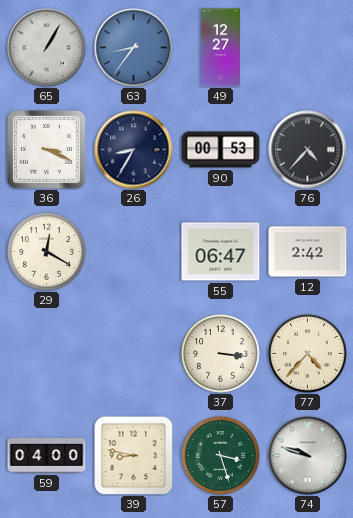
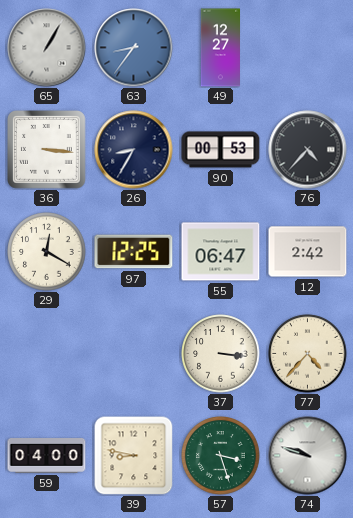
36: 3:19 -> 3:16 (47, 150)
97: none -> 12:25 (134, 252)
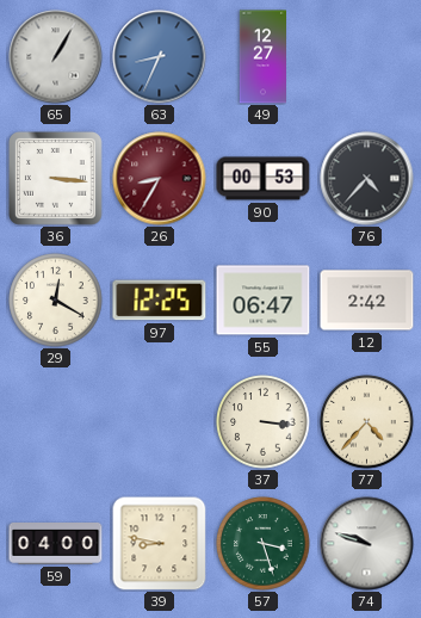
63: 8:36 -> 8:34 (160, 57)
26 dial: navy -> burgundy (160, 179)
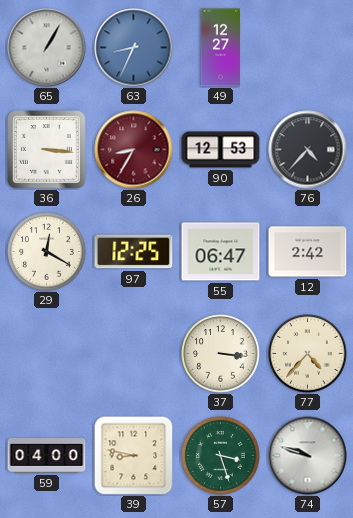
90: 00:53 -> 12:53 (221, 150)
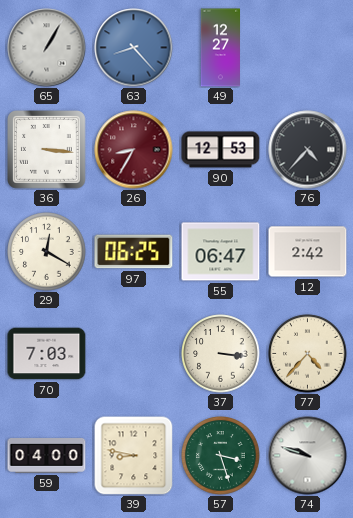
63: 8:34 -> 8:23 (134, 48)
97: 12:25 -> 06:25 (134, 252)
70: none -> 7:03 (47, 354)
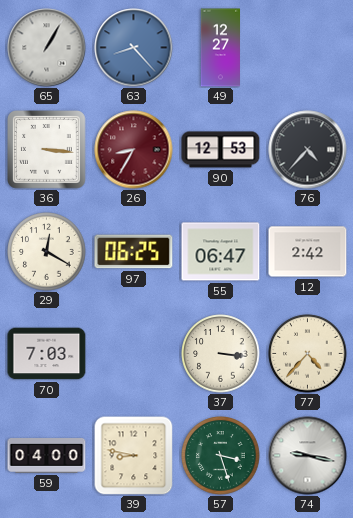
74: 9:48 -> 9:17 (308, 456)
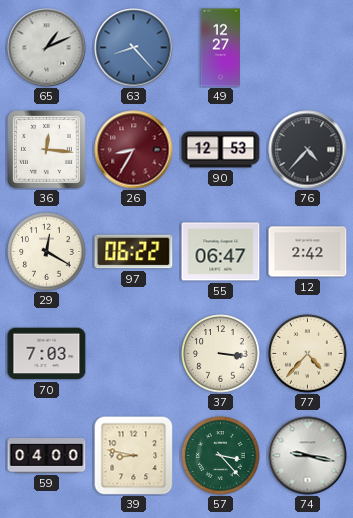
65: 1:05 -> 1:11 (47, 48)
36: 3:16 -> 12:16 (47, 150)
97: 06:25 -> 06:22 (134, 252)
57: 3:27 -> 3:23 (221, 456)
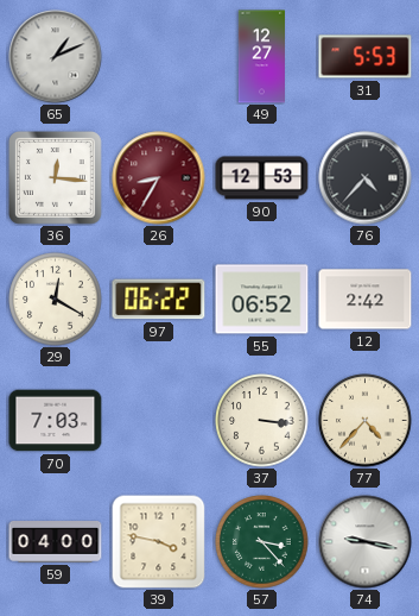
63: 8:23 -> none (134, 48)
31: none -> 5:53 (366, 57)
55: 06:47 -> 06:52 (262, 300)
39: 8:47 -> 3:47 (158, 541)
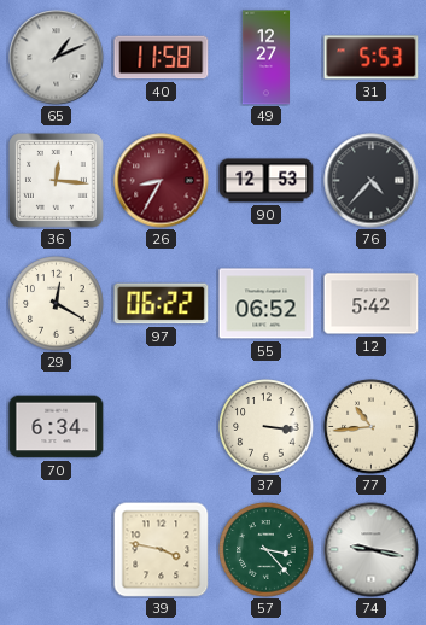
40: none -> 11:58 (162, 58)
12: 2:42 -> 5:42 (372, 304)
70: 7:03 -> 6:34 (57, 427)
77: 4:37 -> 10:44 (372, 427)
59: 04:00 -> none (56, 542)
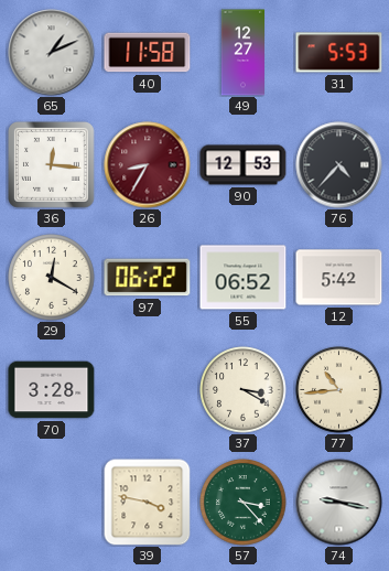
70: 6:34 -> 3:28 (52, 390)
37: 3:16 -> 3:20 (244, 390)
